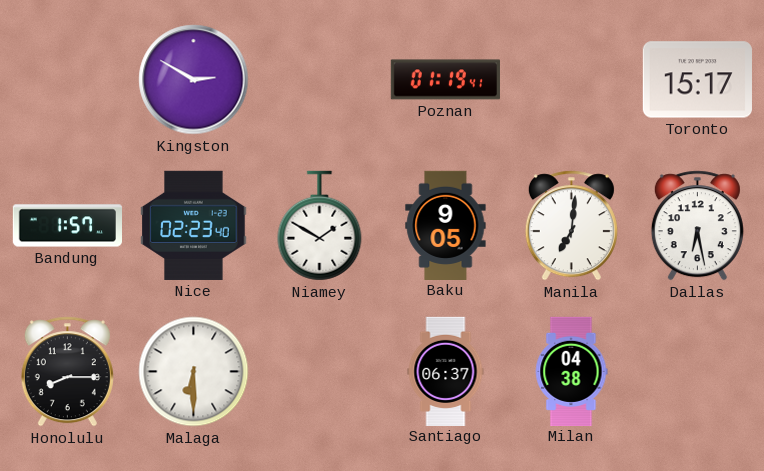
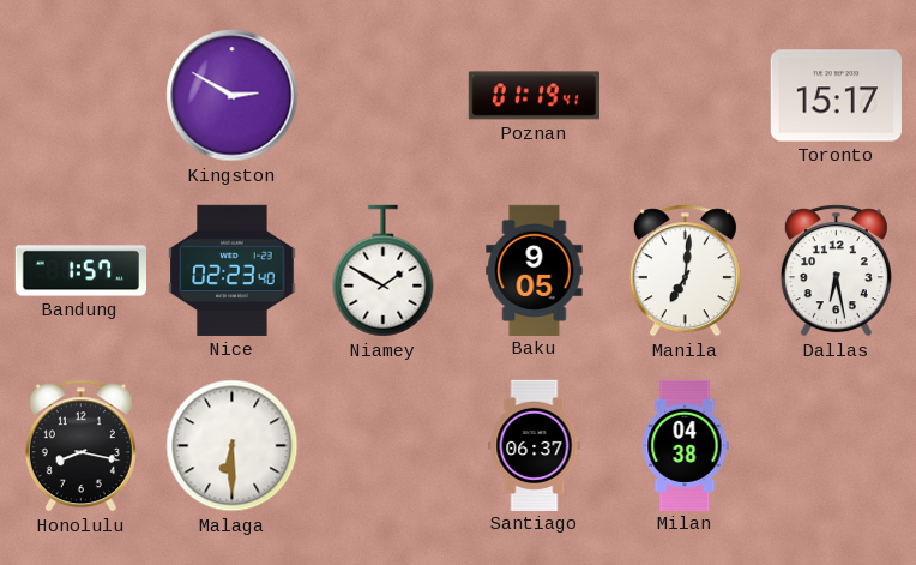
Honolulu: 8:15 -> 8:17 (80, 446)
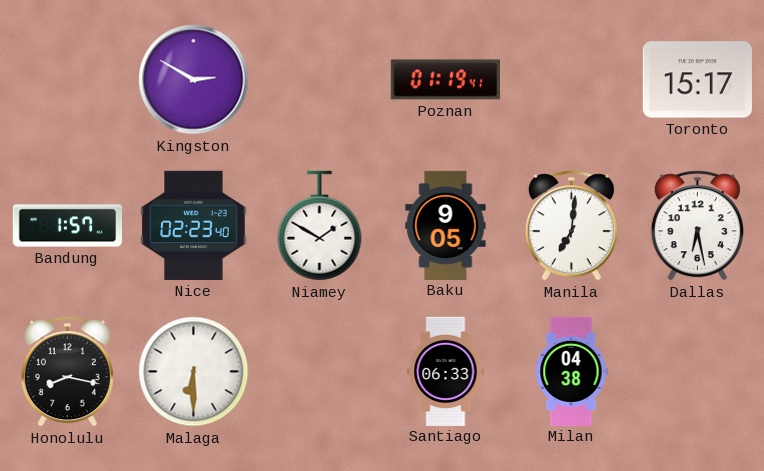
Santiago: 06:37 -> 06:33 (446, 371)
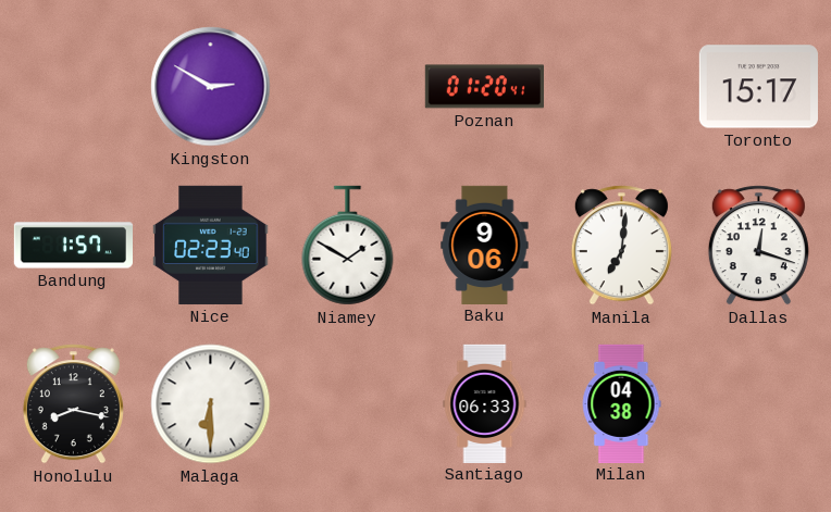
Poznan: 01:19 -> 01:20 (484, 87)
Baku: 9:05 -> 9:06 (485, 245)
Dallas: 6:28 -> 12:18 (758, 246)
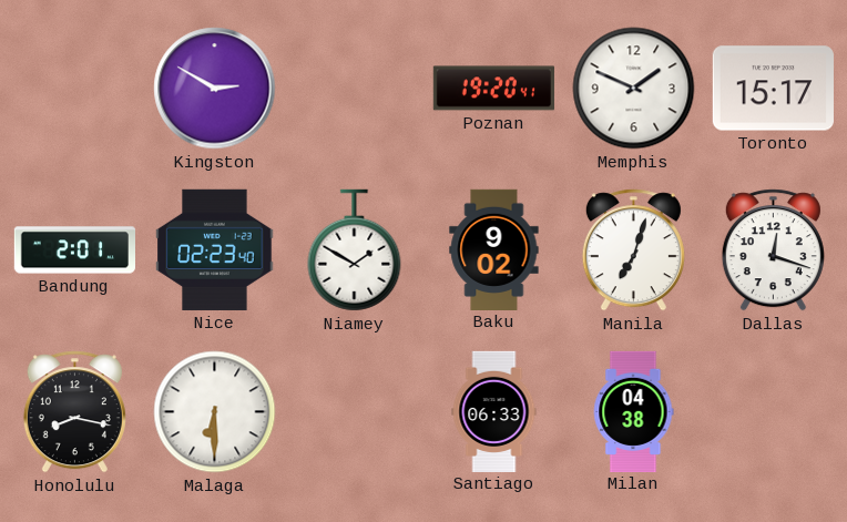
Poznan: 01:20 -> 19:20 (493, 89)
Memphis: none -> 1:49 (634, 89)
Bandung: 1:57 -> 2:01 (74, 250)
Baku: 9:06 -> 9:02 (494, 249)
Manila: 7:01 -> 7:03 (633, 250)
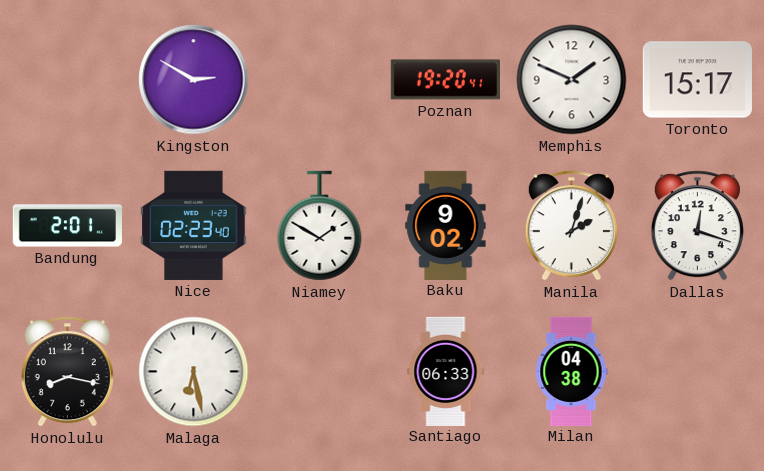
Manila: 7:03 -> 2:03 (571, 226)
Malaga: 6:30 -> 6:28 (194, 372)
